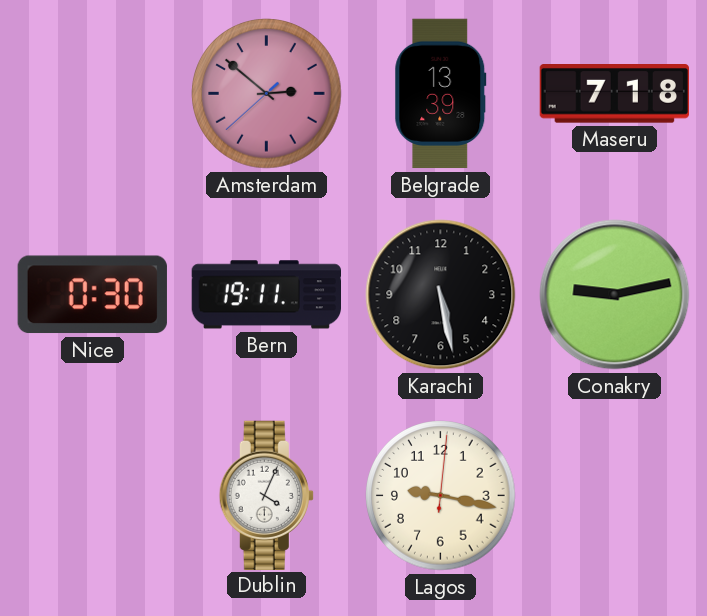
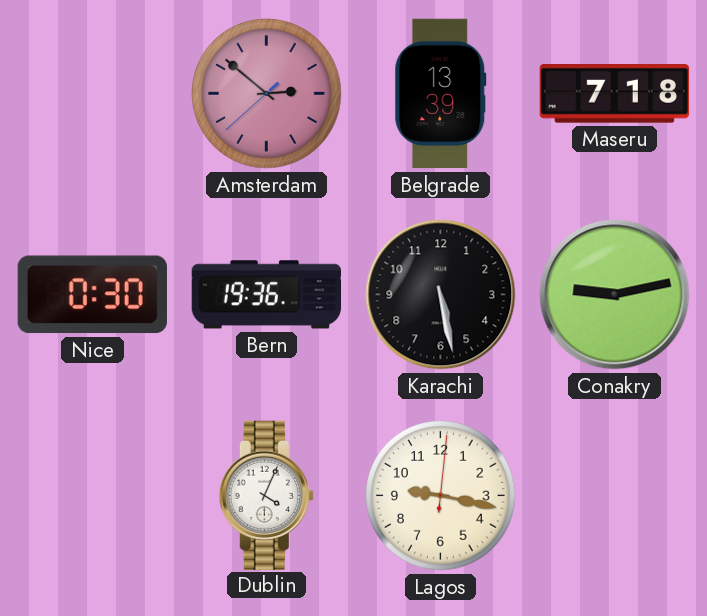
Bern: 19:11 -> 19:36 (266, 295)
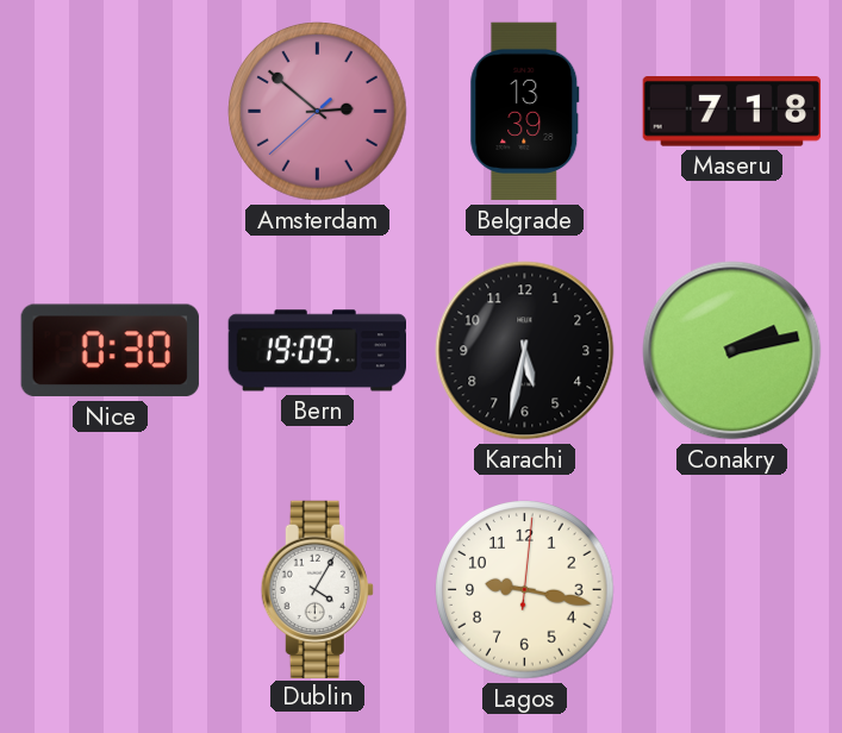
Bern: 19:36 -> 19:09 (317, 351)
Karachi: 5:28 -> 5:32 (525, 351)
Conakry: 9:13 -> 2:13 (732, 351)
Dublin: 4:04 -> 4:05 (317, 589)
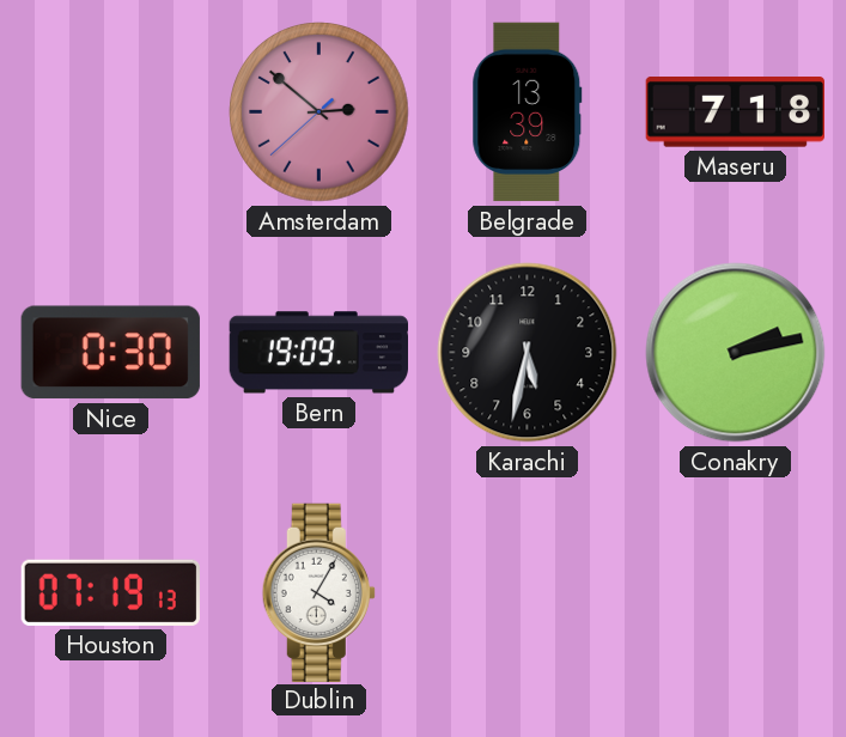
Houston: none -> 07:19 (110, 592)
Lagos: 9:17 -> none (525, 590)
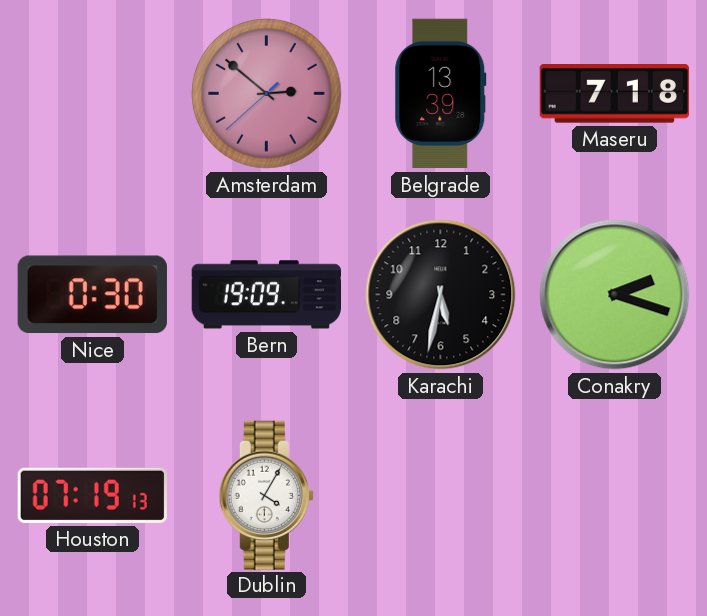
Conakry: 2:13 -> 2:18 (615, 295)
